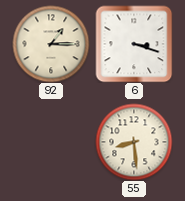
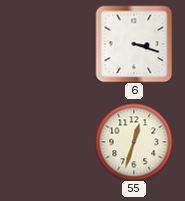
92: 1:15 -> none (51, 44)
55: 8:29 -> 12:33 (134, 142)
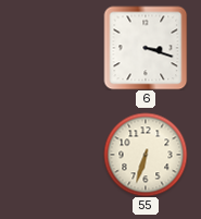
55: 12:33 -> 6:33 (146, 155)
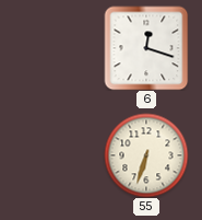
6: 3:18 -> 12:18 (146, 48)
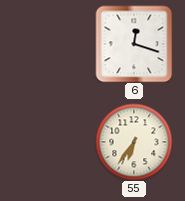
55: 6:33 -> 6:36 (134, 142)
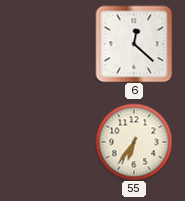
6: 12:18 -> 12:22 (134, 44)
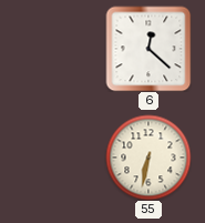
55: 6:36 -> 6:32 (148, 158)
